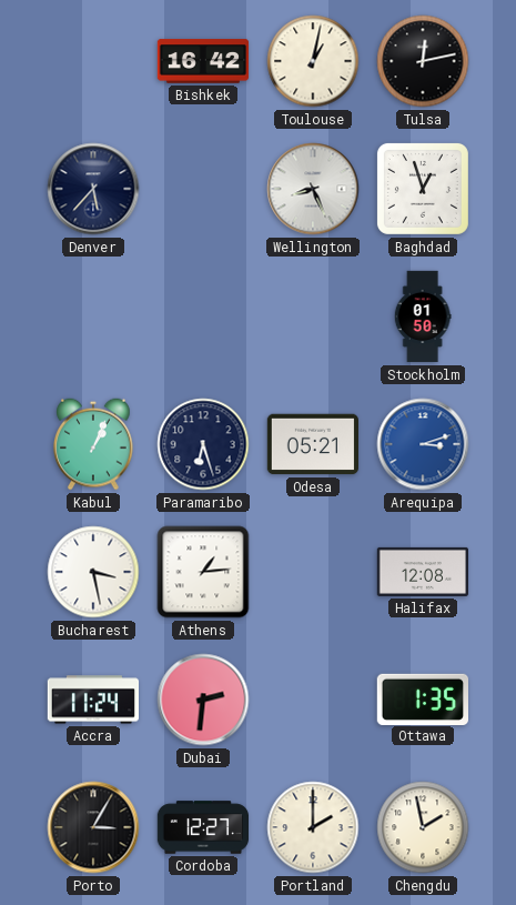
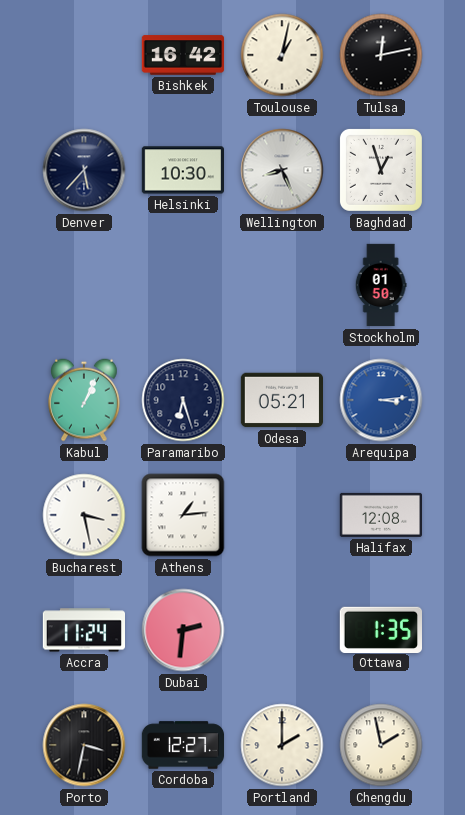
Helsinki: none -> 10:30 (182, 170)
Arequipa: 3:12 -> 3:14 (381, 400)
Porto: 3:05 -> 3:32 (84, 745)
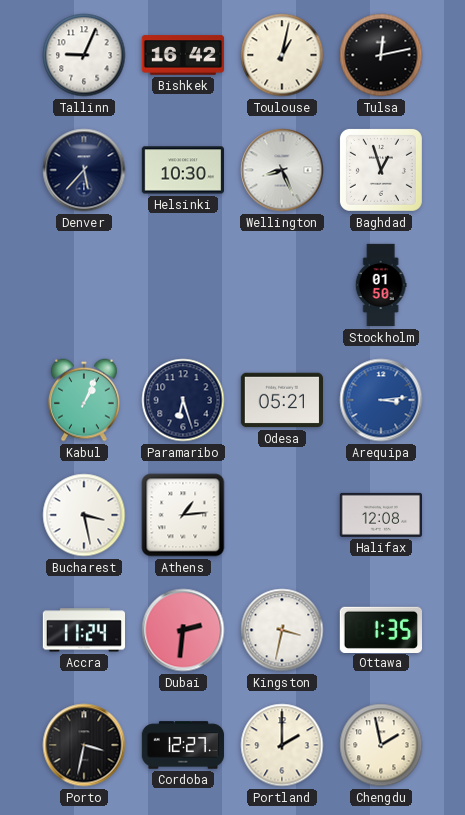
Tallinn: none -> 9:04 (84, 55)
Kingston: none -> 3:32 (282, 630)
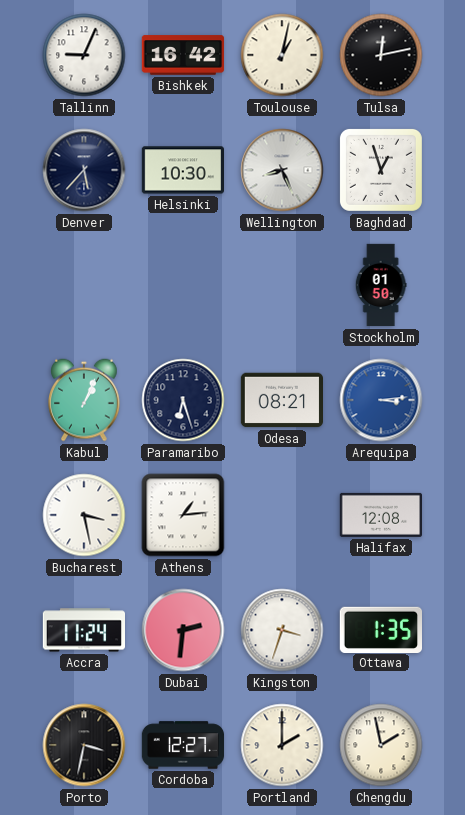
Odesa: 05:21 -> 08:21 (281, 400)
Kingston: 3:32 -> 3:33 (282, 630)
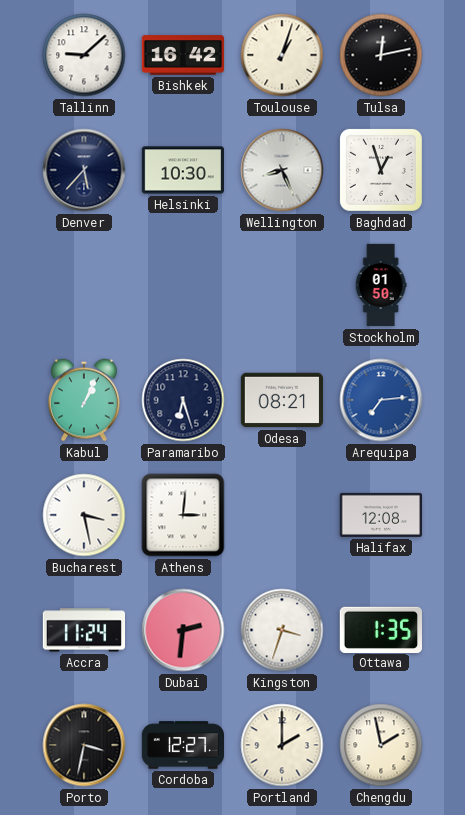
Tallinn: 9:04 -> 9:08 (84, 55)
Toulouse: 1:02 -> 1:03 (282, 55)
Arequipa: 3:14 -> 7:14 (381, 400)
Athens: 1:14 -> 3:01 (183, 515)
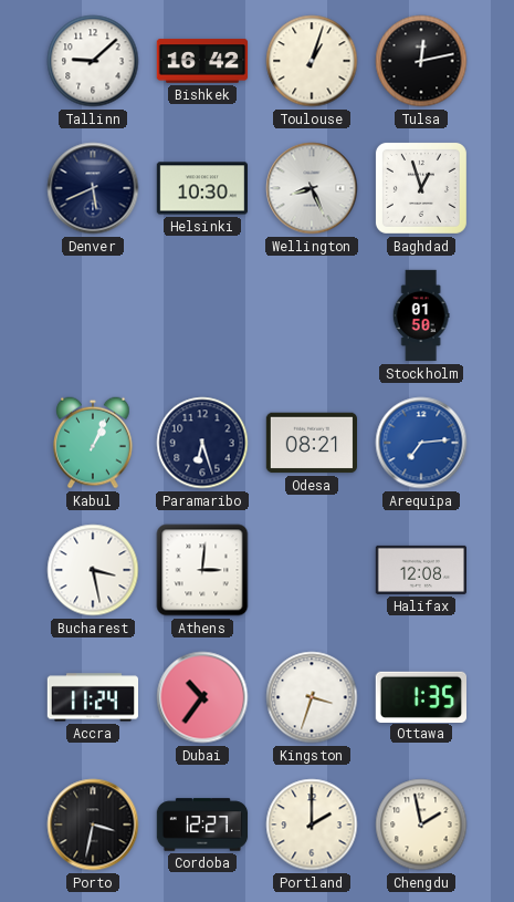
Denver: 5:37 -> 5:41 (93, 188)
Dubai: 2:31 -> 10:36 (202, 697)
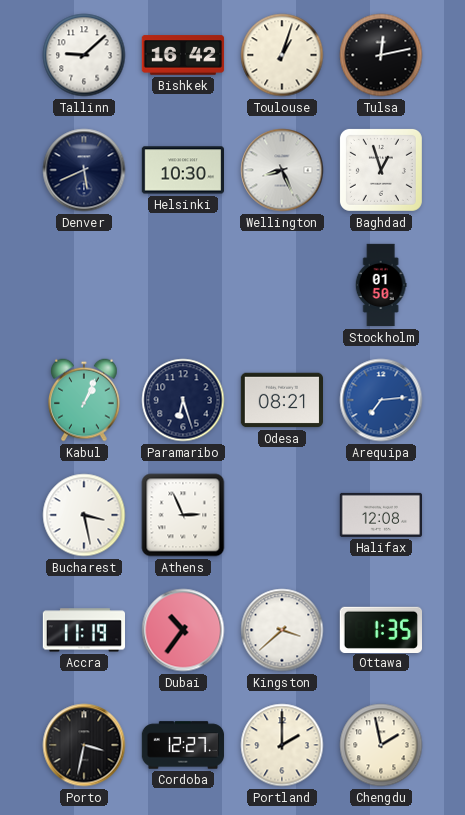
Athens: 3:01 -> 2:56 (183, 515)
Accra: 11:24 -> 11:19 (84, 630)
Kingston: 3:33 -> 3:38 (282, 630)
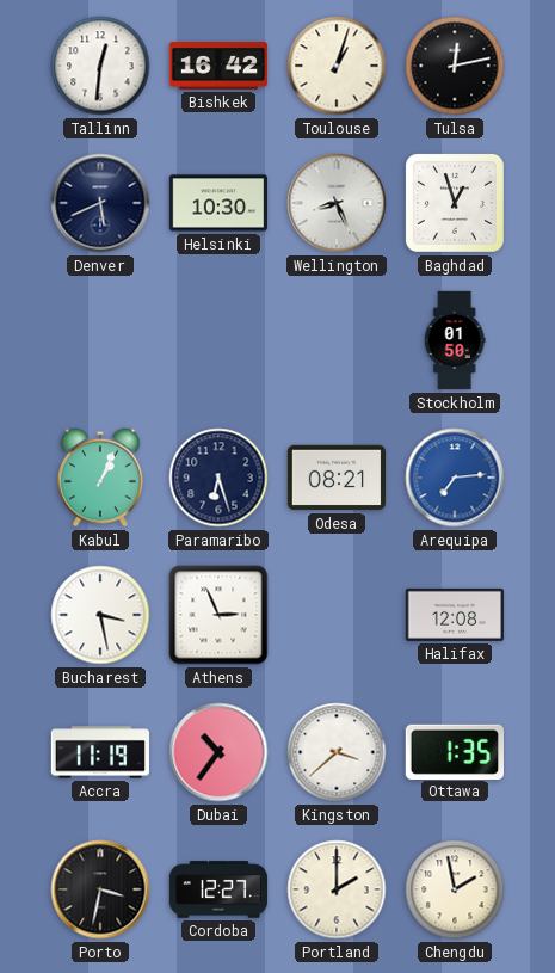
Tallinn: 9:08 -> 12:31 (100, 66)
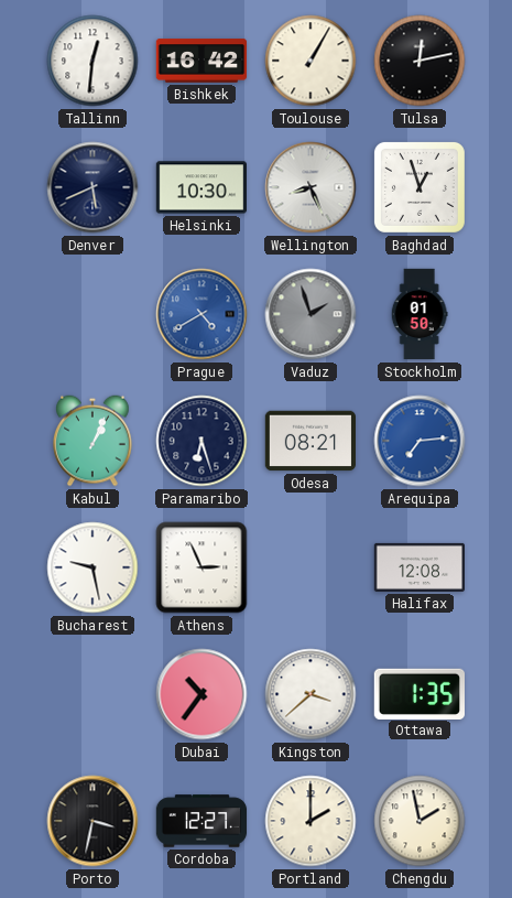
Toulouse: 1:03 -> 1:05 (311, 61)
Prague: none -> 4:40 (201, 314)
Vaduz: none -> 1:57 (311, 314)
Bucharest: 3:28 -> 9:28 (92, 567)
Accra: 11:19 -> none (100, 752)
